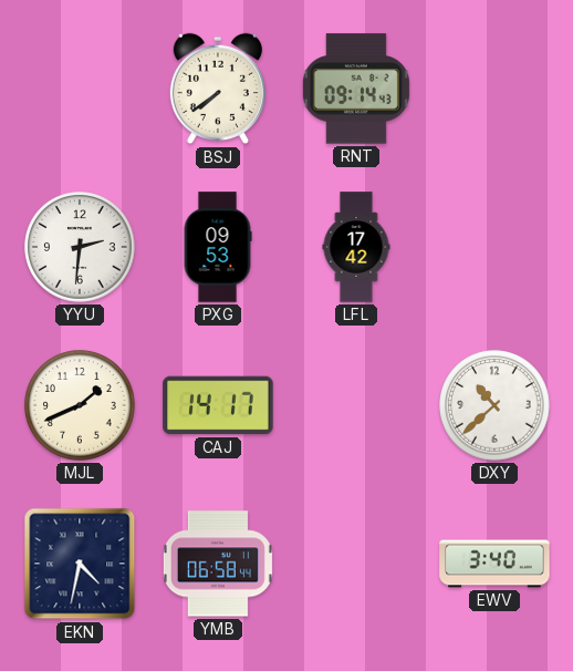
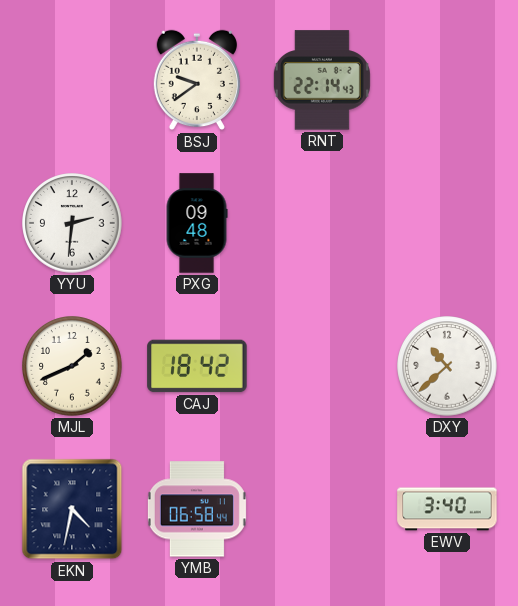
BSJ: 7:39 -> 9:39 (197, 80)
RNT: 09:14 -> 22:14 (322, 80)
PXG: 09:53 -> 09:48 (197, 223)
LFL: 17:42 -> none (356, 247)
CAJ: 14:17 -> 18:42 (197, 366)
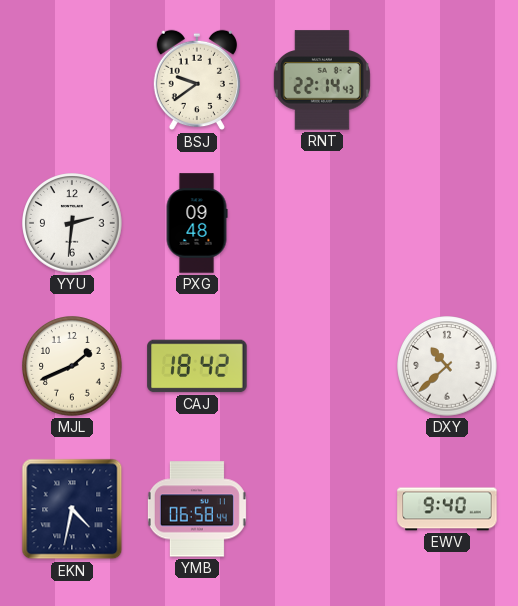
EWV: 3:40 -> 9:40 (447, 509)
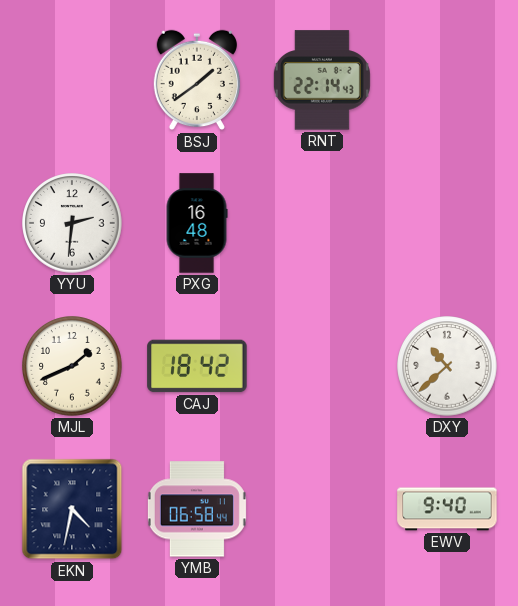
BSJ: 9:39 -> 1:39 (197, 80)
PXG: 09:48 -> 16:48 (197, 223)
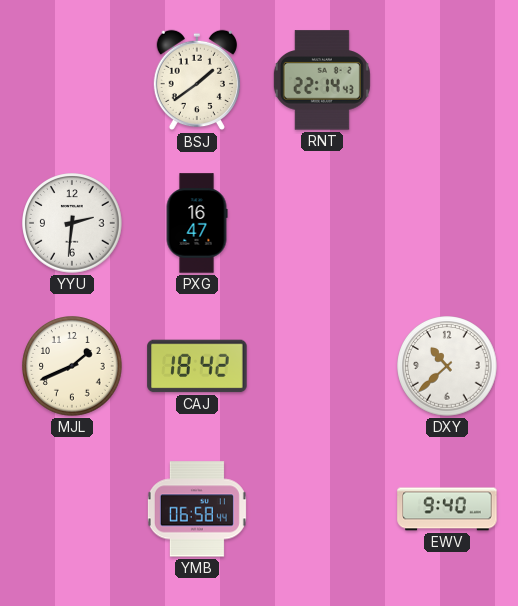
PXG: 16:48 -> 16:47 (197, 223)
EKN: 4:32 -> none (72, 509)
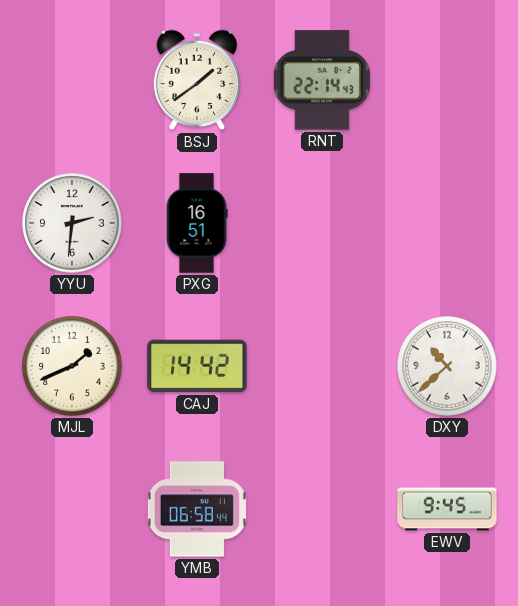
PXG: 16:47 -> 16:51 (197, 223)
CAJ: 18:42 -> 14:42 (197, 366)
EWV: 9:40 -> 9:45 (447, 509)
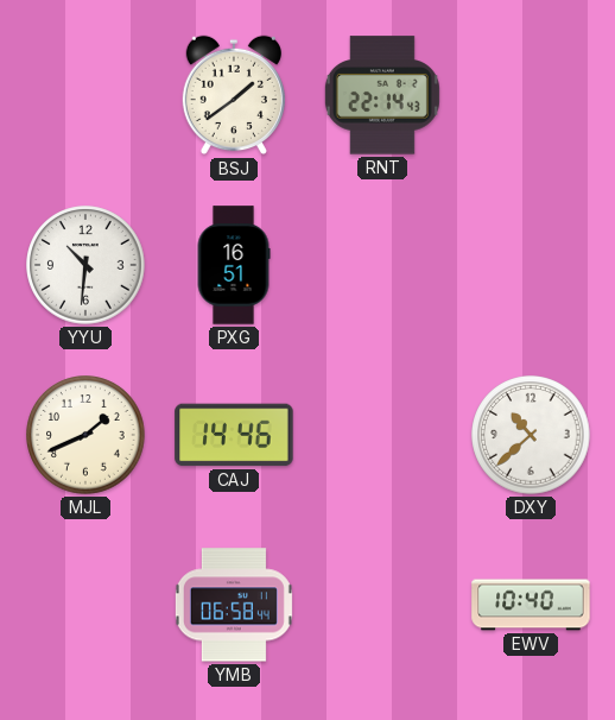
YYU: 2:31 -> 10:31 (85, 265)
CAJ: 14:42 -> 14:46 (234, 435)
EWV: 9:45 -> 10:40 (531, 605)
